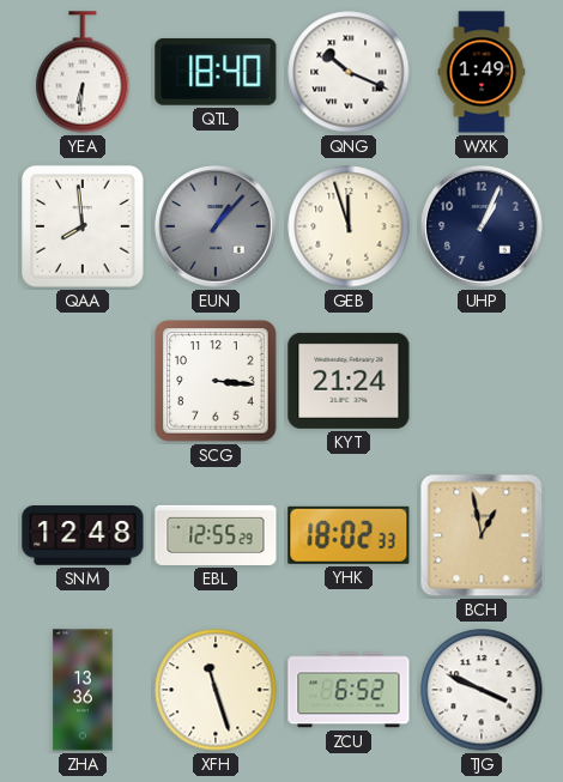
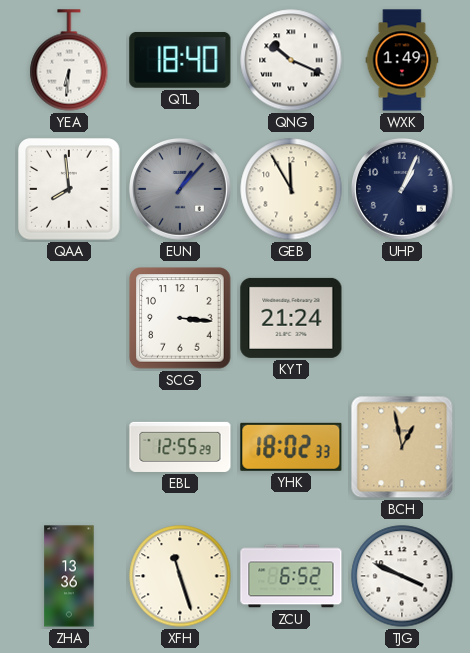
GEB: 11:57 -> 11:55 (291, 189)
SNM: 12:48 -> none (83, 535)
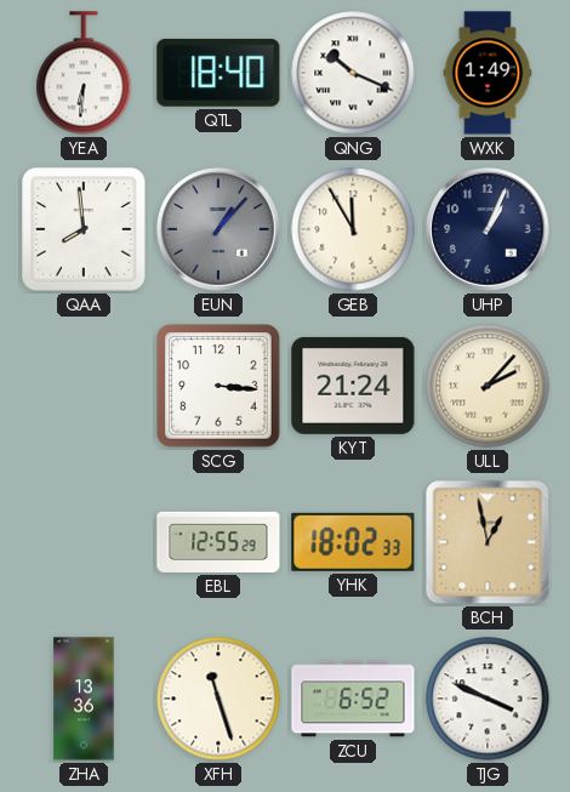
ULL: none -> 2:07 (488, 386)
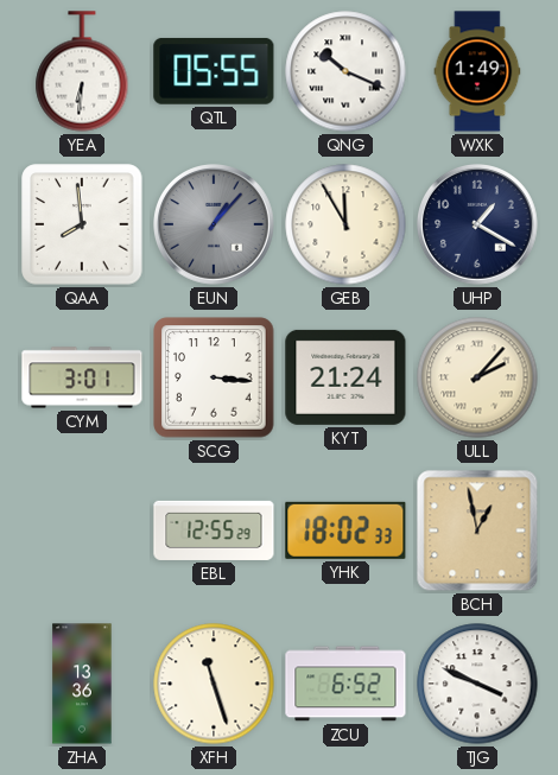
QTL: 18:40 -> 05:55 (214, 71)
UHP: 1:04 -> 1:20 (478, 225)
CYM: none -> 3:01 (82, 377)
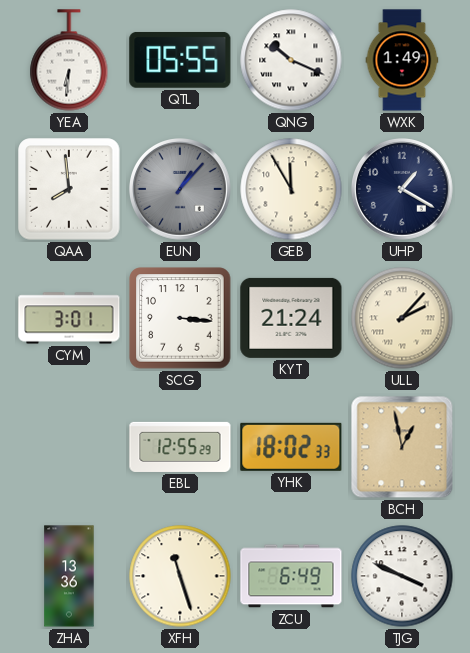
ZCU: 6:52 -> 6:49 (291, 576)
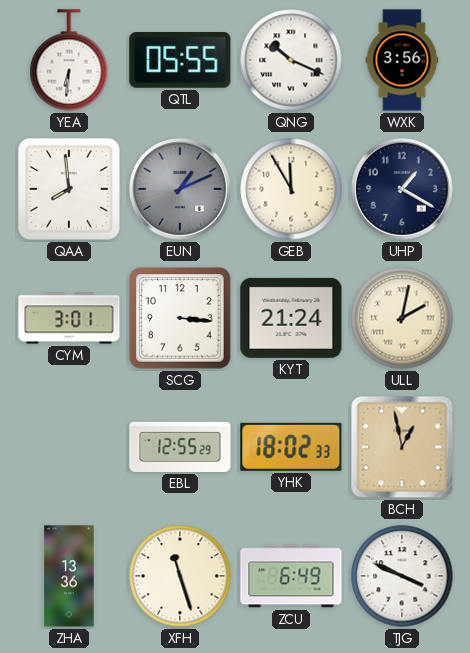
WXK: 1:49 -> 3:56 (402, 60)
EUN: 1:07 -> 1:11 (181, 190)
ULL: 2:07 -> 2:02 (402, 318)
